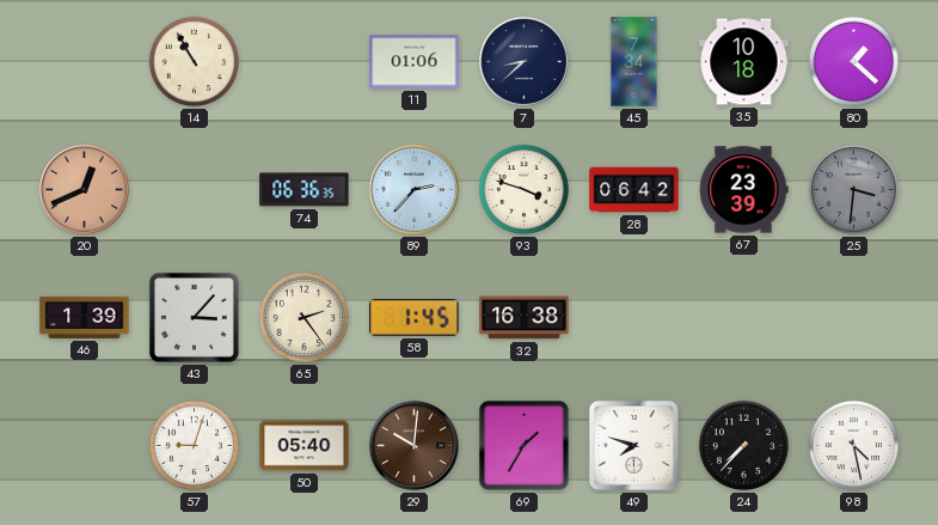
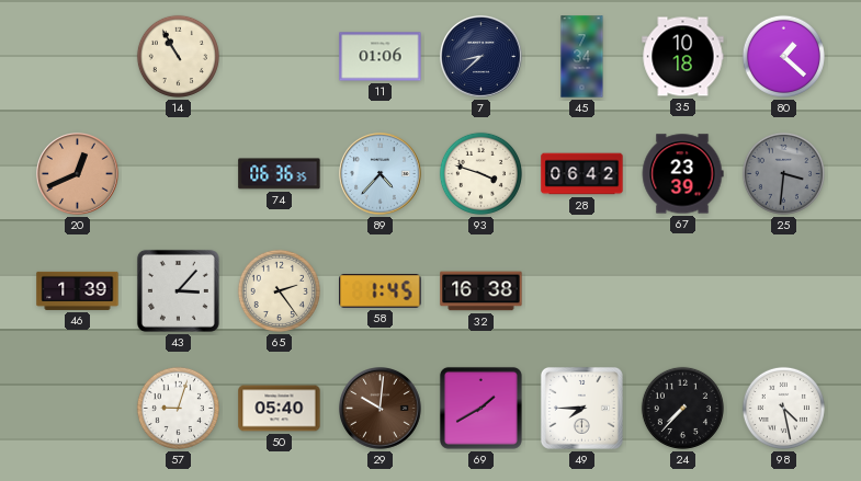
89: 2:37 -> 4:37 (381, 174)
69: 1:35 -> 1:40 (480, 408)
49: 7:48 -> 7:45 (581, 408)
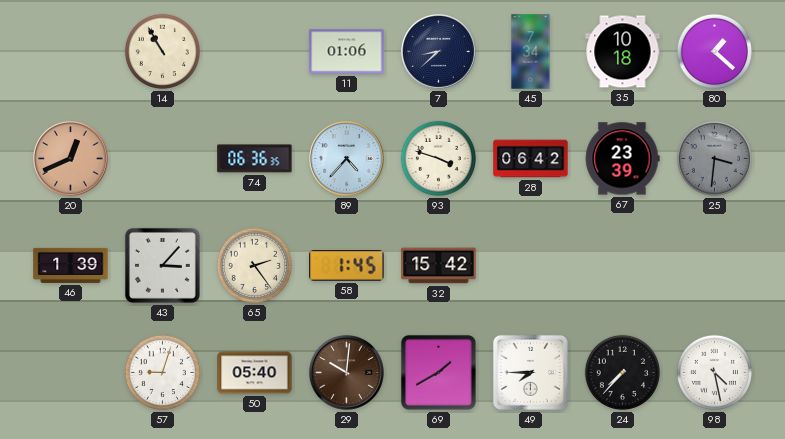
32: 16:38 -> 15:42 (439, 266)
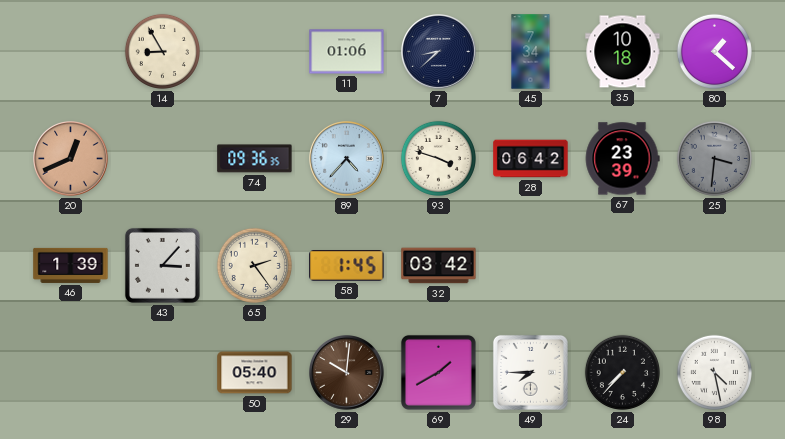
14: 10:55 -> 8:55 (162, 51)
74: 06:36 -> 09:36 (255, 159)
32: 15:42 -> 03:42 (439, 266)
57: 9:03 -> none (162, 372)
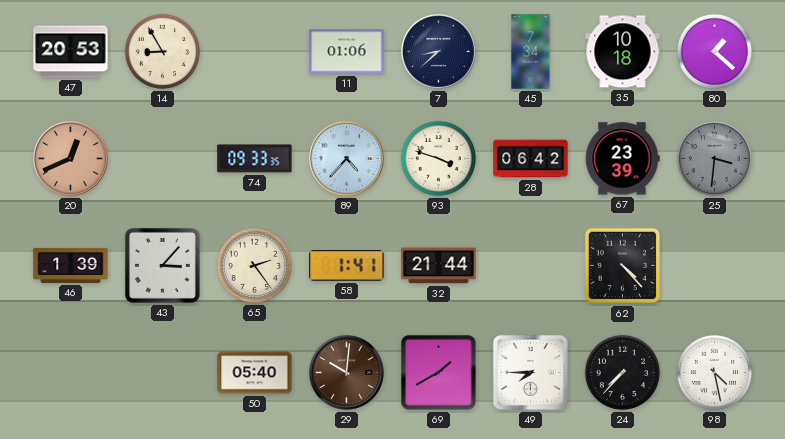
47: none -> 20:53 (71, 52)
74: 09:36 -> 09:33 (255, 159)
58: 1:45 -> 1:41 (347, 266)
32: 03:42 -> 21:44 (439, 266)
62: none -> 4:23 (623, 266)
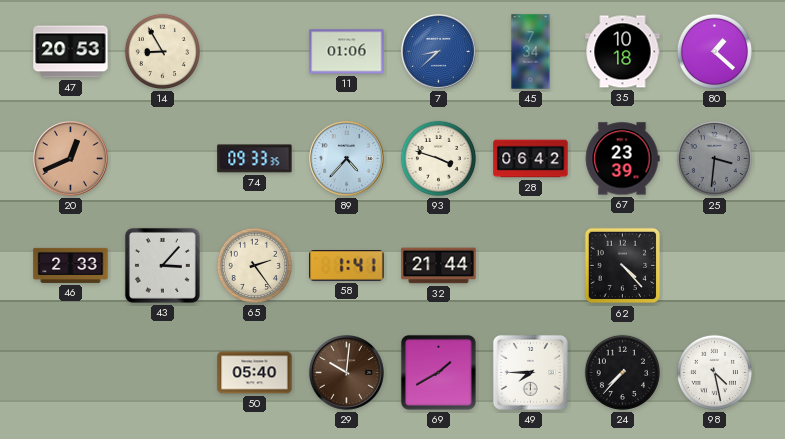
7 dial: navy -> blue (439, 52)
46: 1:39 -> 2:33 (71, 265)
